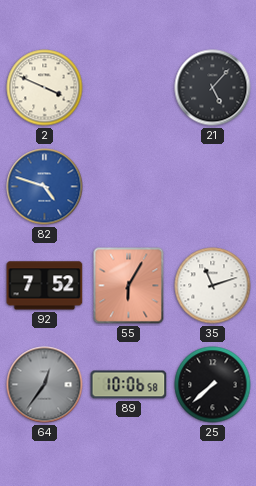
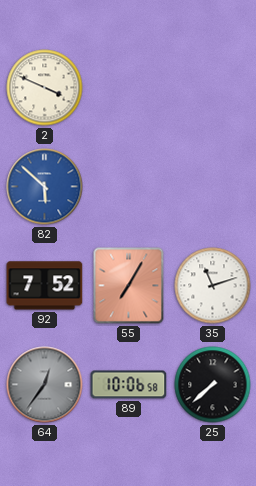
21: 5:07 -> none (213, 88)
82: 4:48 -> 5:52 (45, 187)
55: 6:05 -> 7:05 (129, 286)
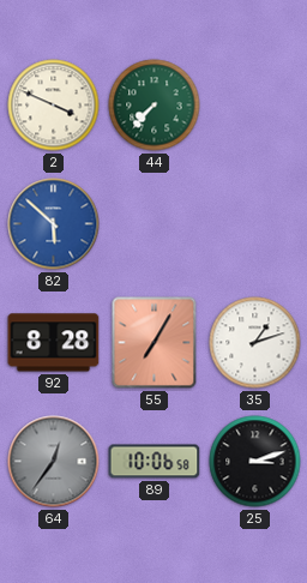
44: none -> 7:37 (155, 106)
92: 7:52 -> 8:28 (54, 343)
35: 11:12 -> 1:12 (255, 343)
25: 7:38 -> 3:12 (255, 462)
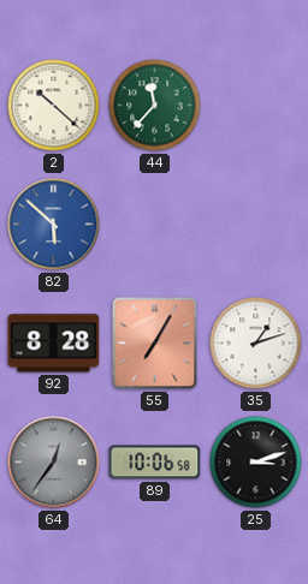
2: 3:49 -> 10:22 (54, 106)
44: 7:37 -> 11:37 (155, 106)
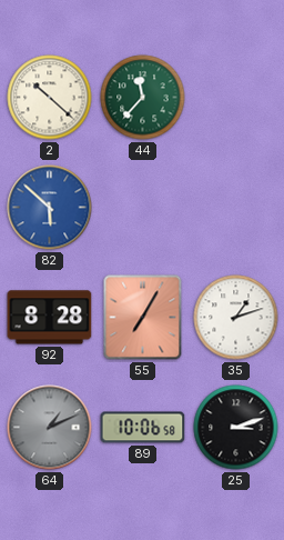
64: 12:36 -> 1:11 (50, 428)
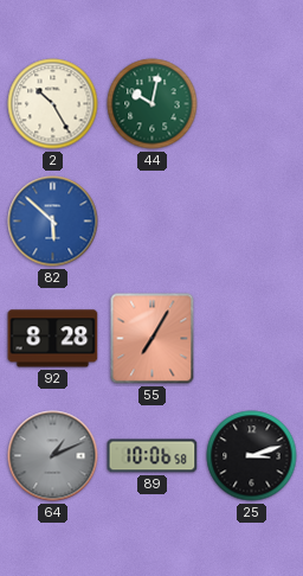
2: 10:22 -> 10:25 (53, 104)
44: 11:37 -> 10:02 (153, 104)
35: 1:12 -> none (236, 318)
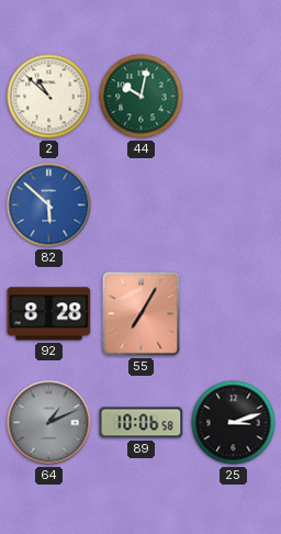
2: 10:25 -> 10:52 (49, 97)
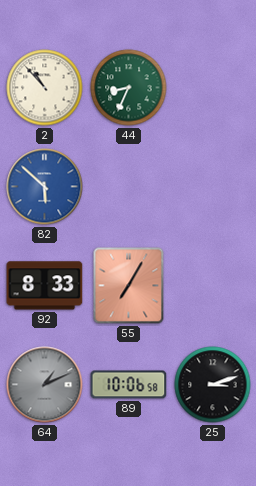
2: 10:52 -> 10:53 (45, 88)
44: 10:02 -> 8:34 (129, 88)
92: 8:28 -> 8:33 (45, 286)
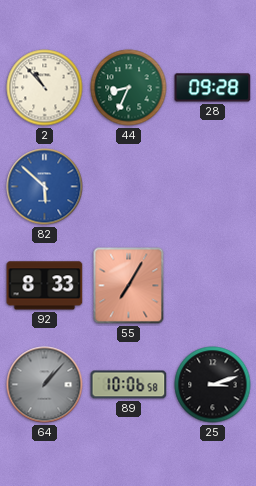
28: none -> 09:28 (213, 88)
64: 1:11 -> 1:07 (45, 385)
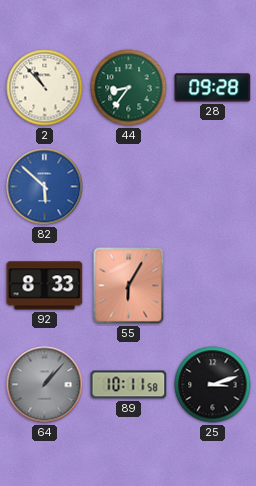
44: 8:34 -> 8:36 (129, 88)
55: 7:05 -> 6:05 (129, 286)
89: 10:06 -> 10:11 (129, 385)
